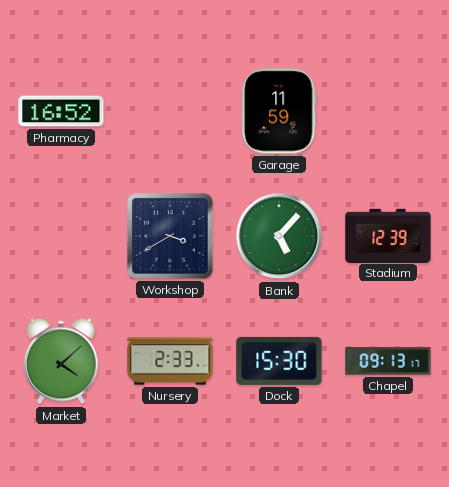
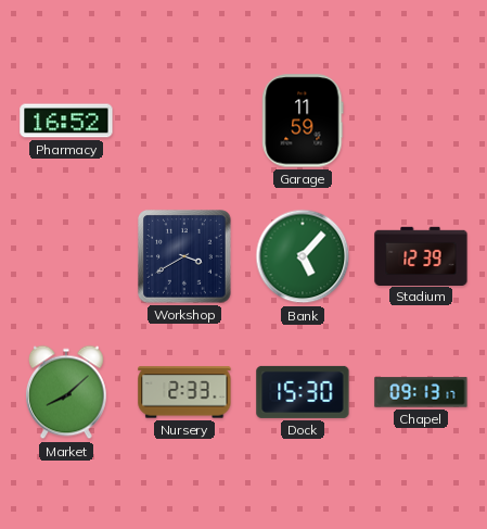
Market: 4:08 -> 8:08 (66, 392)
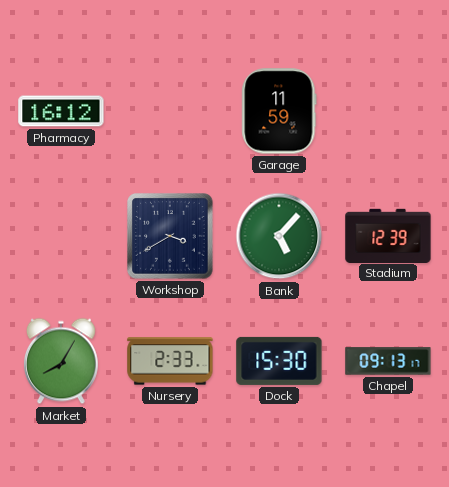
Pharmacy: 16:52 -> 16:12 (61, 111)
Market: 8:08 -> 8:05 (61, 361)
